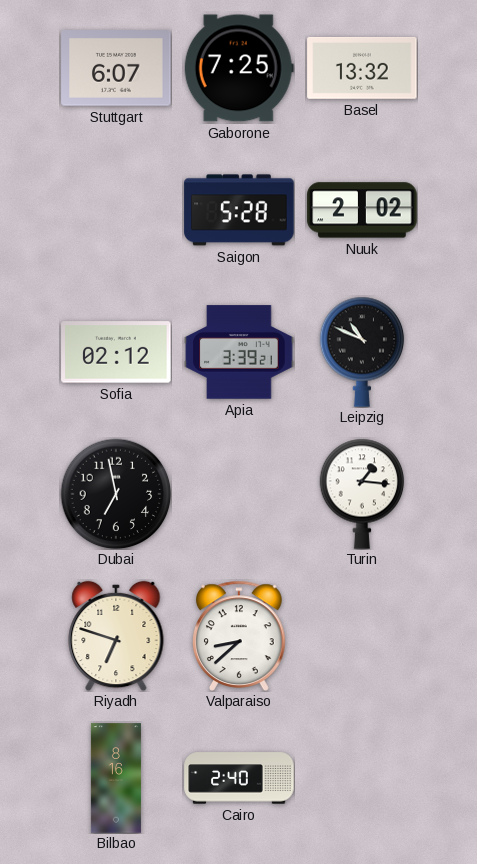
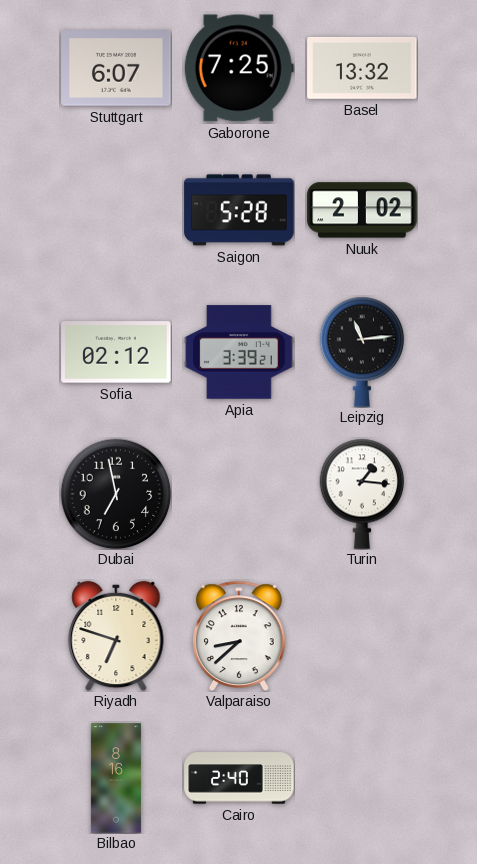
Leipzig: 10:49 -> 11:14 (362, 352)
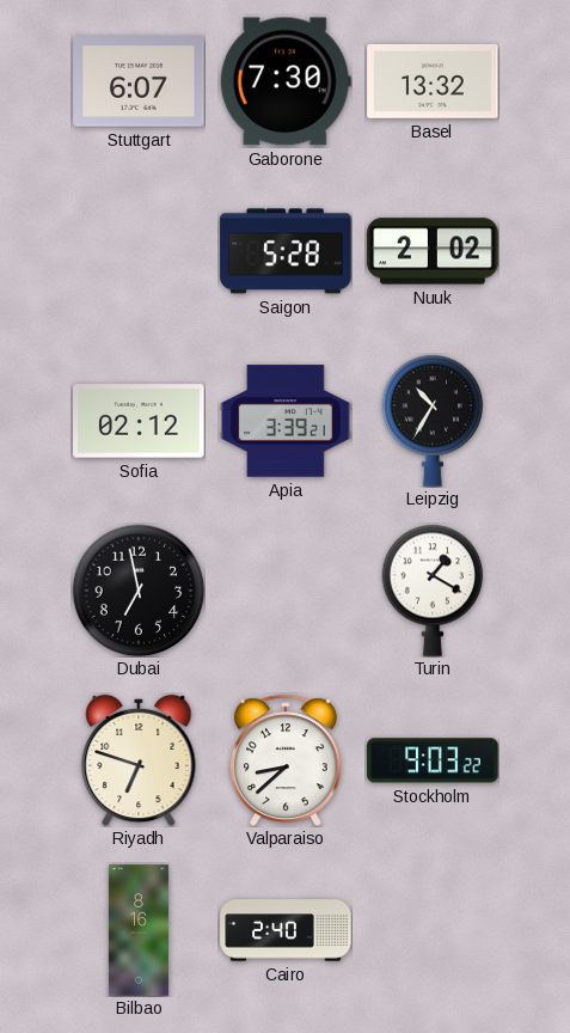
Gaborone: 7:25 -> 7:30 (286, 81)
Leipzig: 11:14 -> 10:35 (433, 421)
Turin: 1:16 -> 1:20 (433, 591)
Stockholm: none -> 9:03 (433, 760)
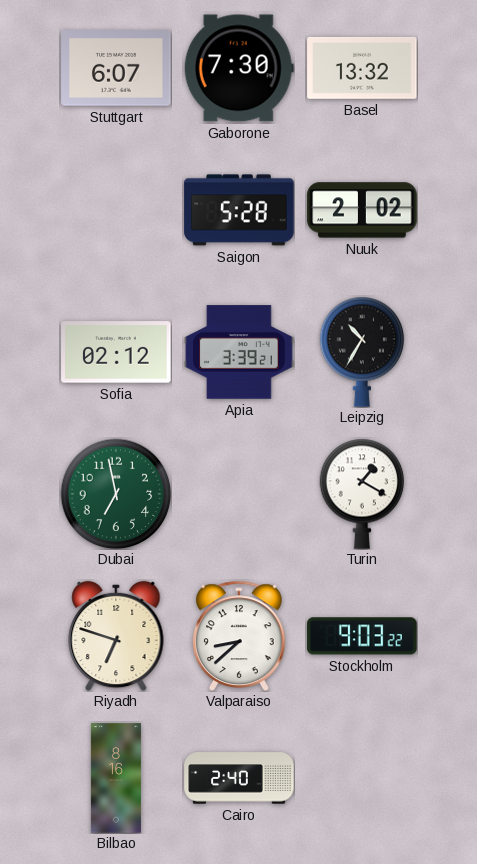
Dubai dial: black -> green (116, 494)
